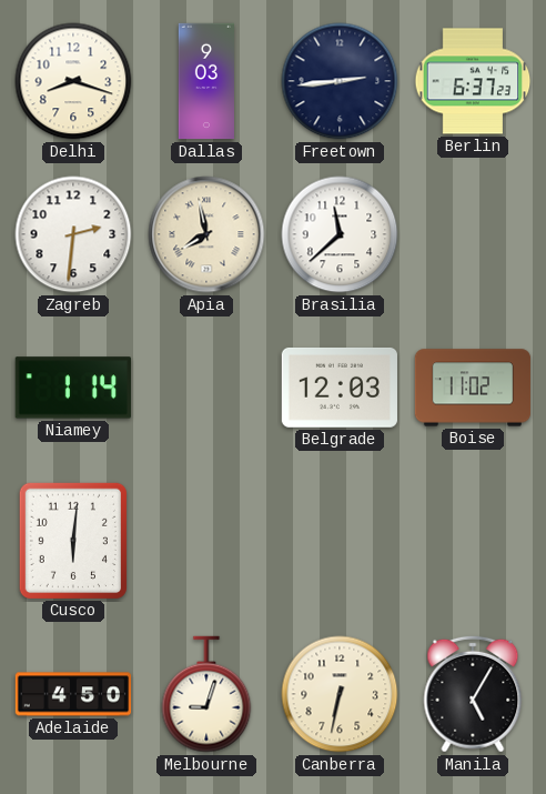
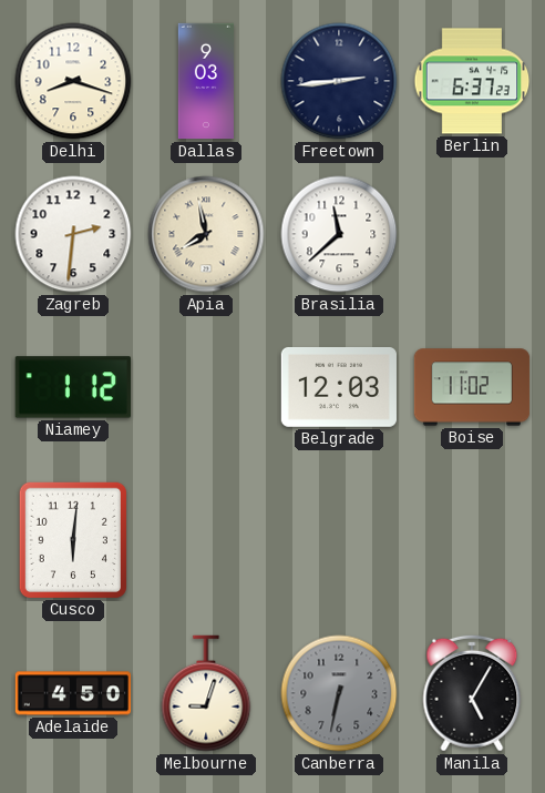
Niamey: 1:14 -> 1:12 (73, 387)
Canberra dial: cream -> grey (339, 693)
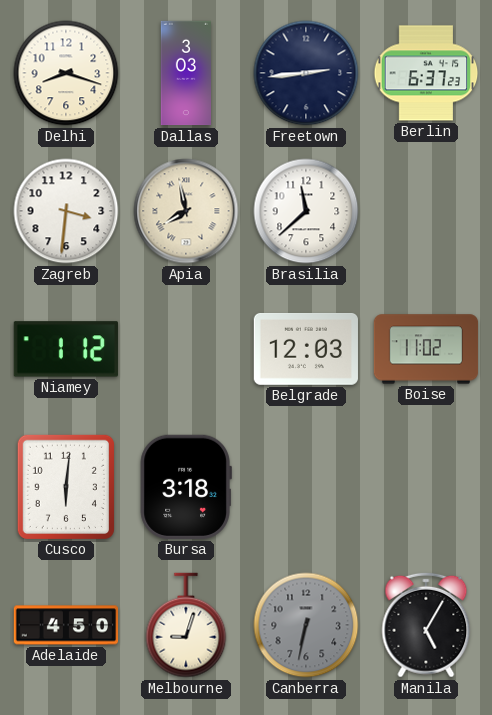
Dallas: 9:03 -> 3:03 (185, 73)
Zagreb: 2:31 -> 3:31 (66, 211)
Bursa: none -> 3:18 (186, 487)
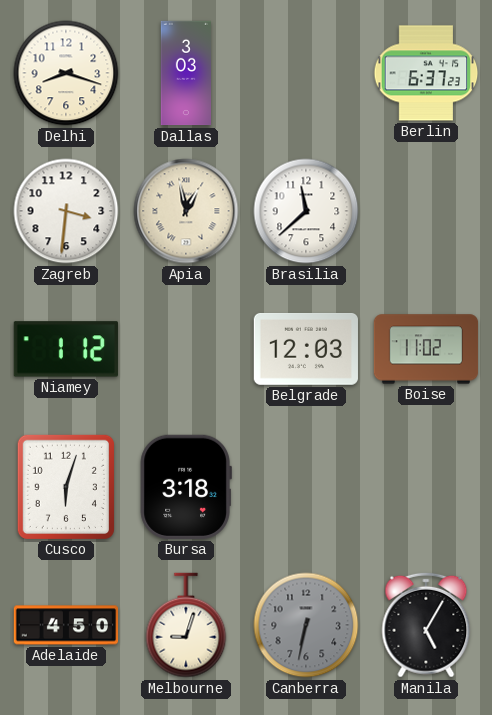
Freetown: 2:44 -> none (306, 73)
Apia: 7:58 -> 12:58 (186, 211)
Cusco: 6:01 -> 6:03 (66, 487)
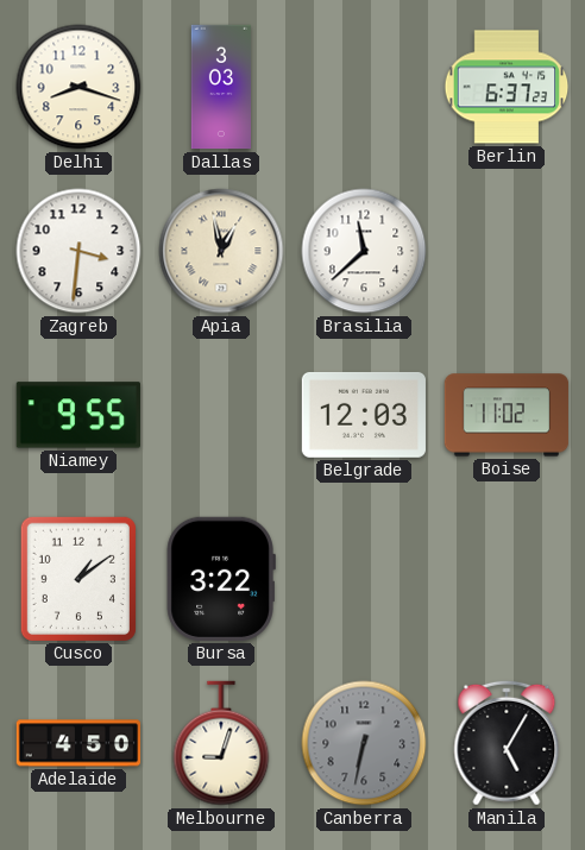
Niamey: 1:12 -> 9:55 (78, 415)
Cusco: 6:03 -> 1:09 (78, 579)
Bursa: 3:18 -> 3:22 (221, 579)
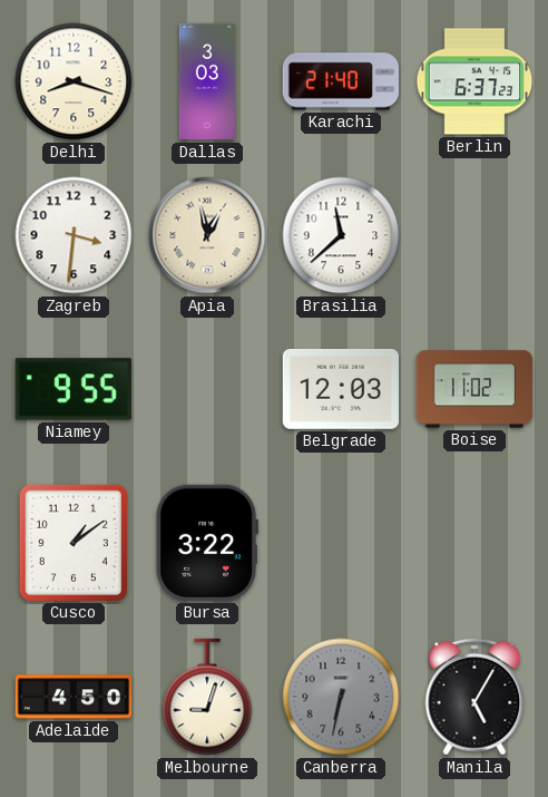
Karachi: none -> 21:40 (340, 81)
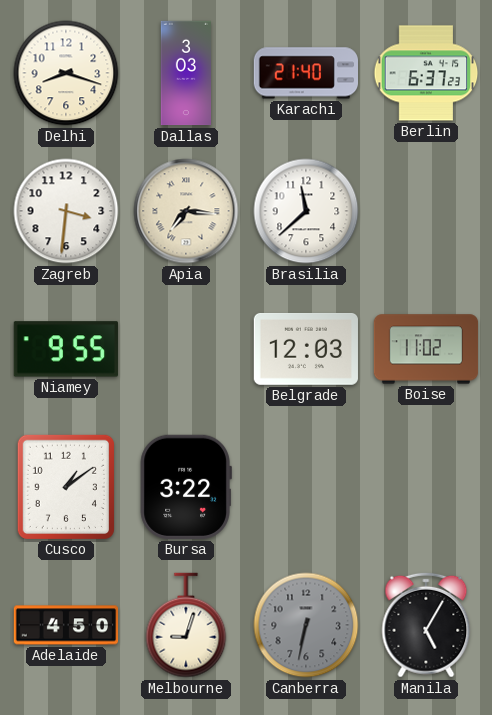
Apia: 12:58 -> 7:16 (186, 211)
